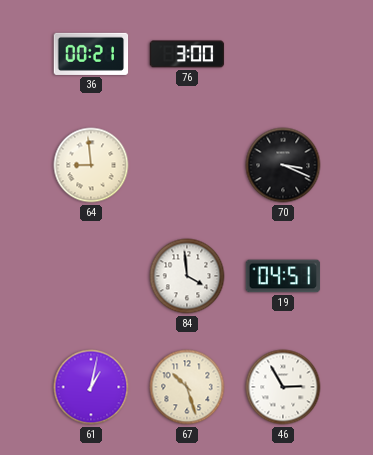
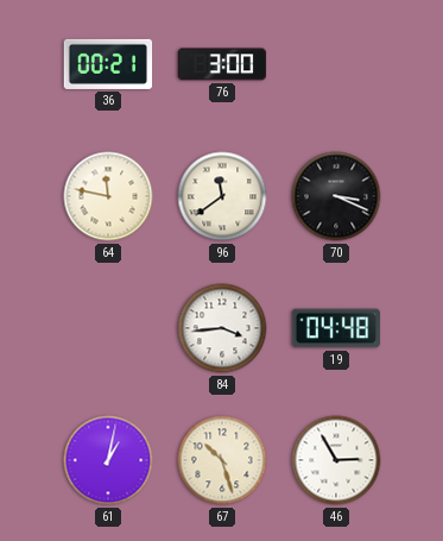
64: 8:59 -> 11:47 (108, 196)
96: none -> 11:39 (222, 196)
84: 3:59 -> 3:44 (222, 328)
19: 04:51 -> 04:48 (336, 328)
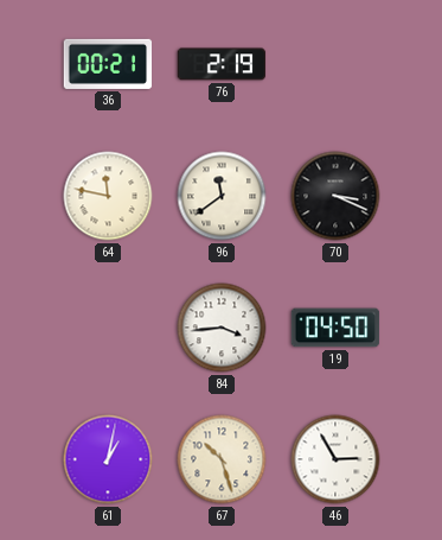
76: 3:00 -> 2:19 (222, 64)
19: 04:48 -> 04:50 (335, 328)
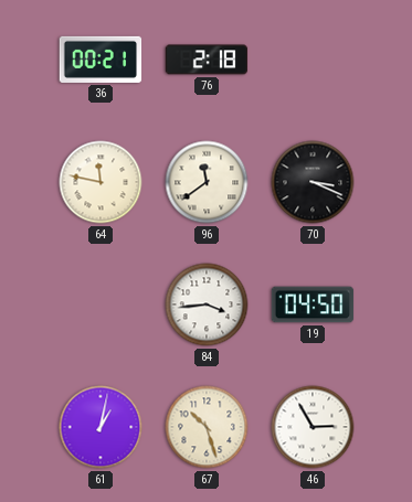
76: 2:19 -> 2:18 (207, 60)
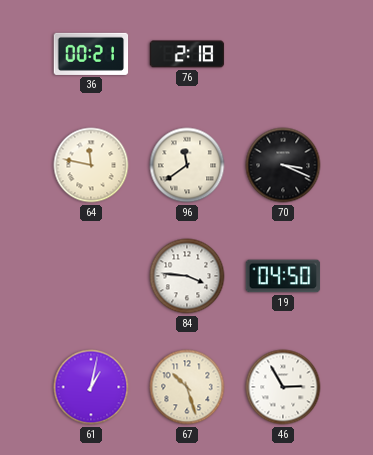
84: 3:44 -> 3:46 (187, 276)
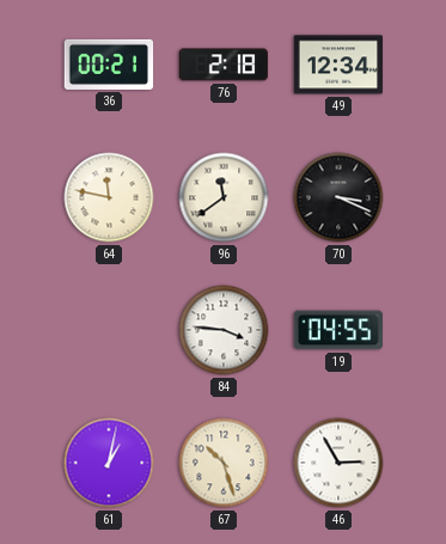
49: none -> 12:34 (338, 65)
19: 04:50 -> 04:55 (338, 330)
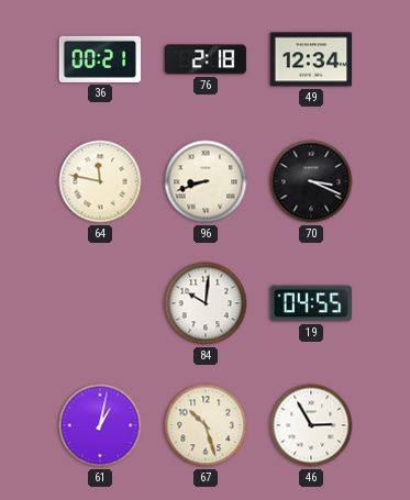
96: 11:39 -> 8:42 (206, 181)
84: 3:46 -> 10:01 (206, 303)
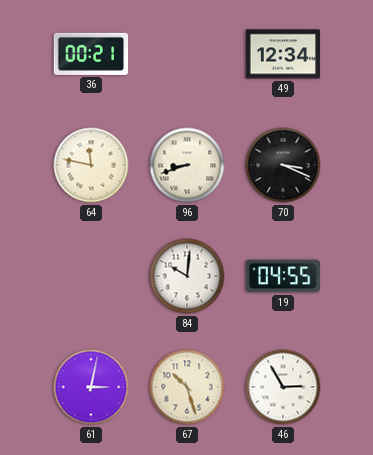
76: 2:18 -> none (206, 59)
61: 1:02 -> 3:02 (91, 387)
